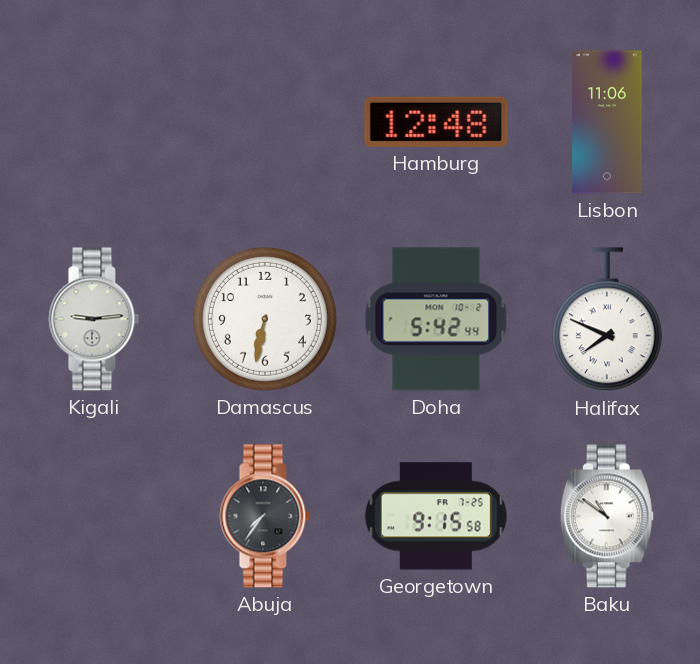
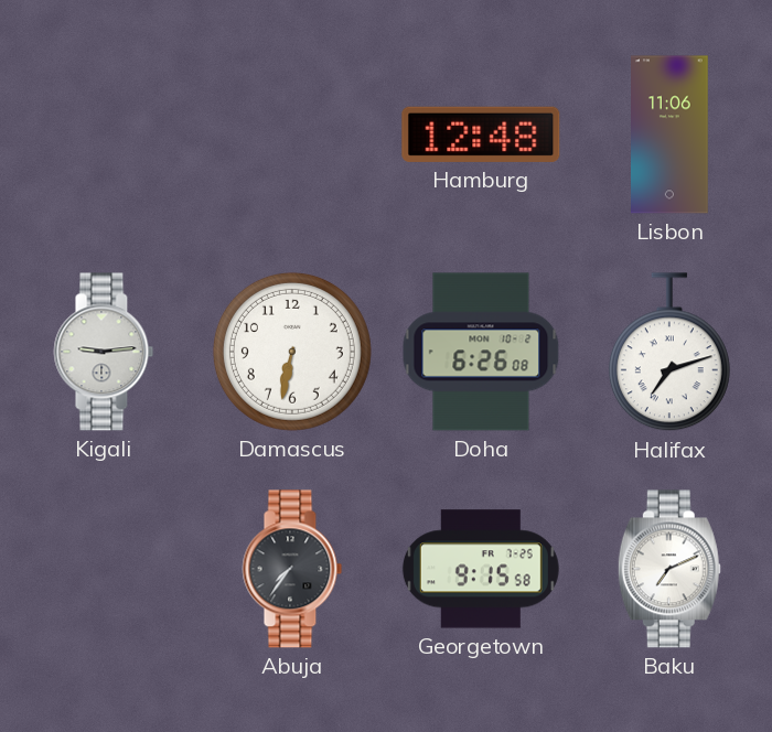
Doha: 5:42 -> 6:26 (481, 352)
Halifax: 7:49 -> 7:12 (669, 353)
Baku: 10:51 -> 7:11 (669, 569)
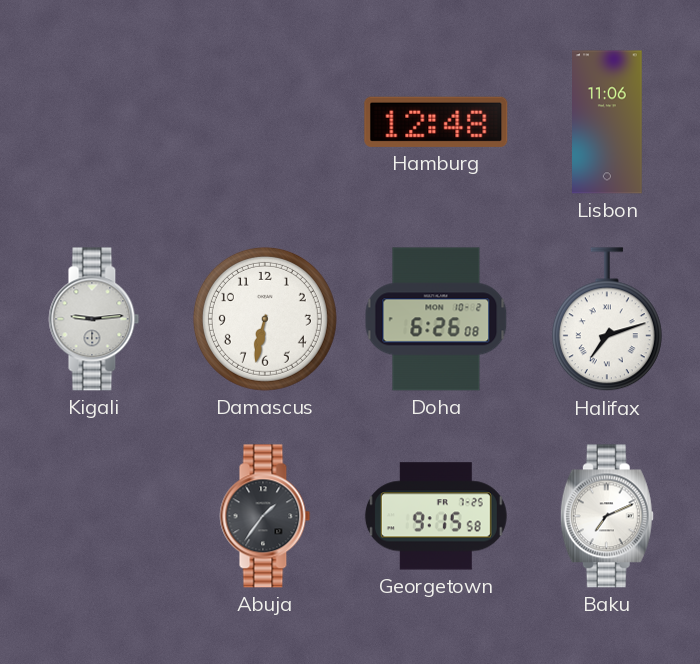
Abuja: 7:36 -> 1:36 (265, 516)
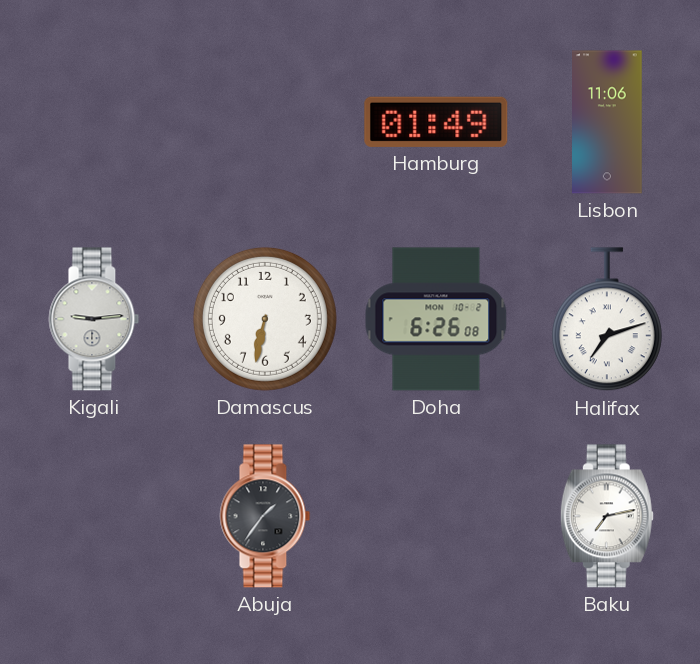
Hamburg: 12:48 -> 01:49 (436, 122)
Georgetown: 9:15 -> none (436, 516)
Baku: 7:11 -> 7:13 (607, 516)
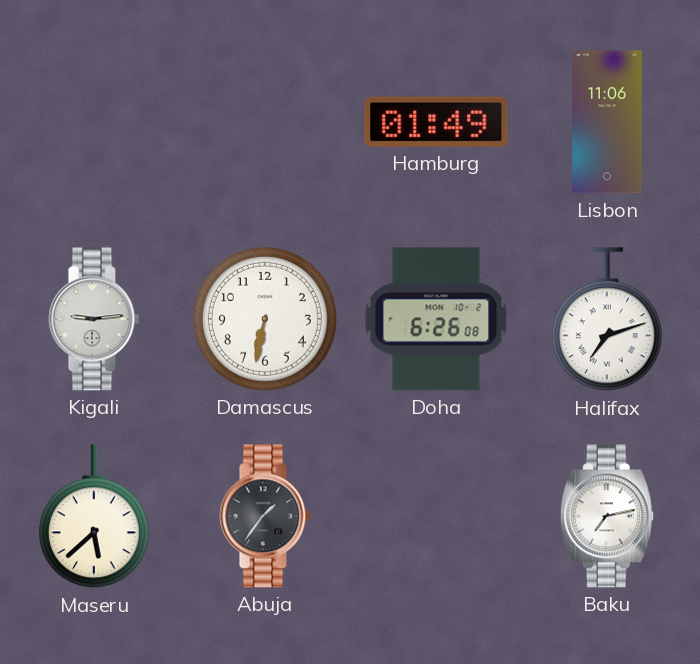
Maseru: none -> 5:38 (94, 517)
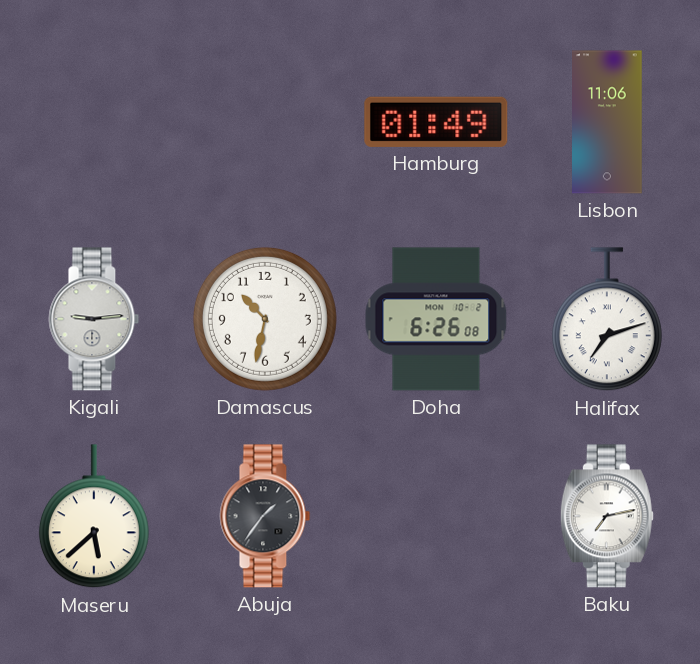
Damascus: 6:32 -> 10:32 (265, 319)
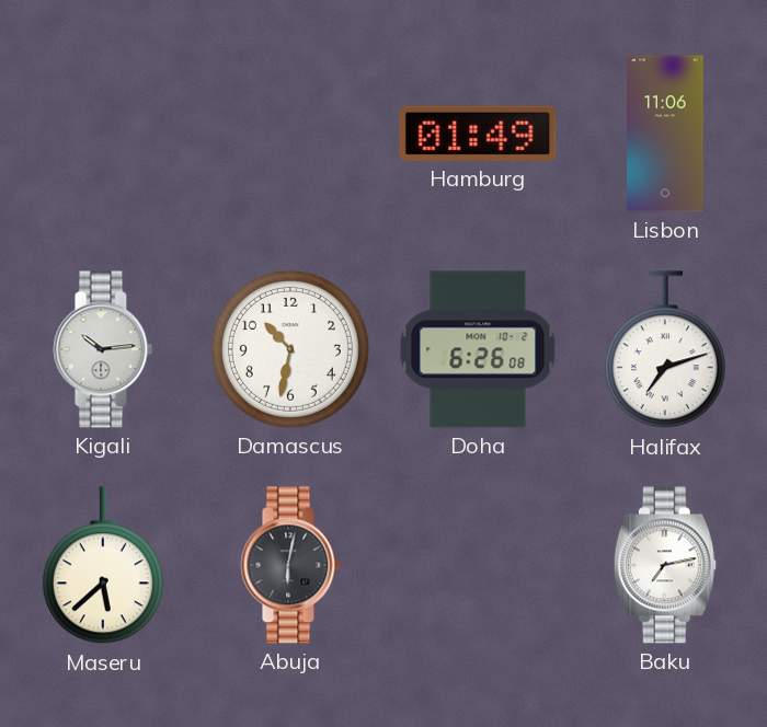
Kigali: 9:14 -> 10:14 (103, 349)
Abuja: 1:36 -> 6:02 (290, 565)
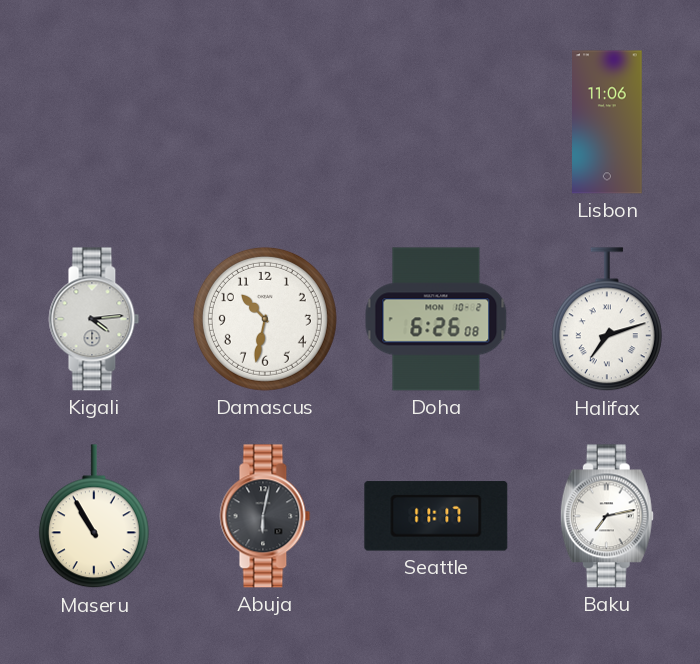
Hamburg: 01:49 -> none (478, 134)
Kigali: 10:14 -> 4:14 (94, 319)
Maseru: 5:38 -> 10:55 (94, 517)
Seattle: none -> 11:17 (436, 516)
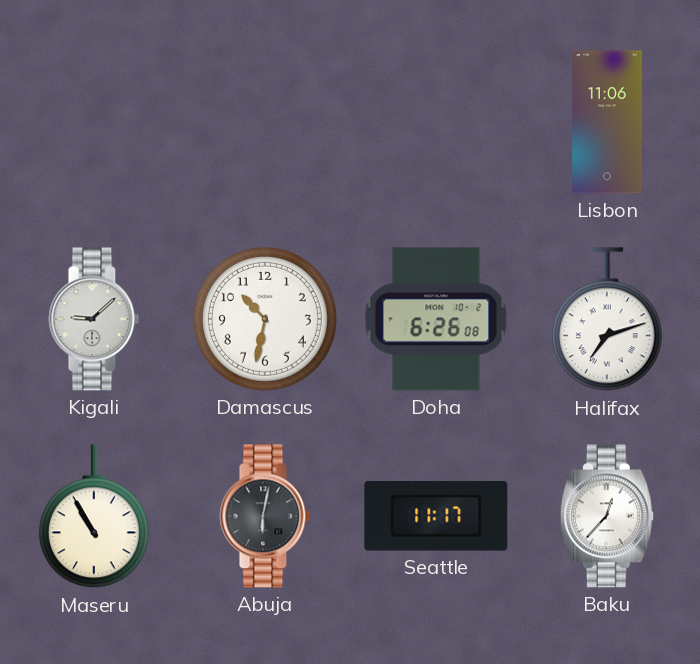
Kigali: 4:14 -> 9:08 (94, 319)
Baku: 7:13 -> 12:37 (607, 516)
